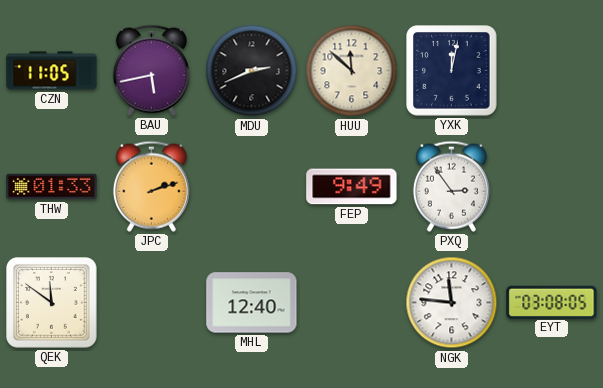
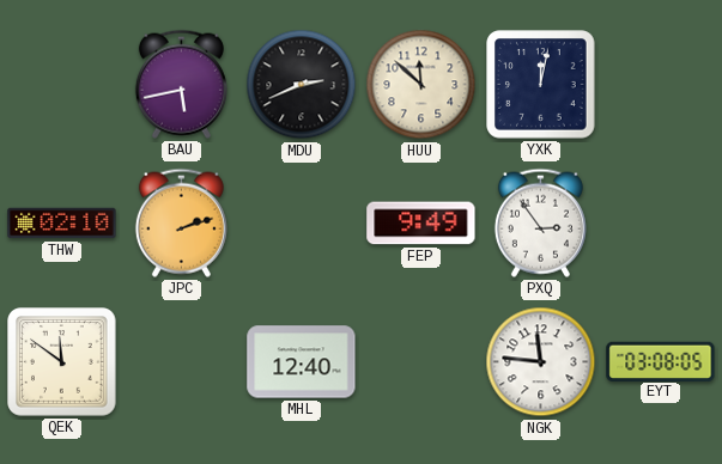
CZN: 11:05 -> none (52, 71)
THW: 01:33 -> 02:10 (62, 224)
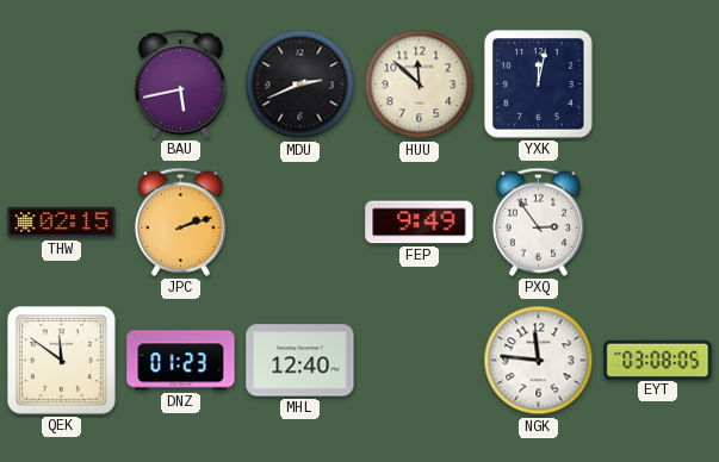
THW: 02:10 -> 02:15 (62, 223)
DNZ: none -> 01:23 (181, 361)
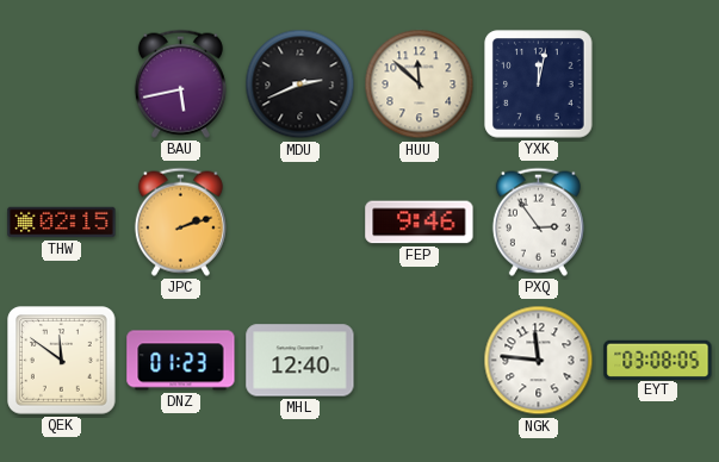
FEP: 9:49 -> 9:46 (420, 223)
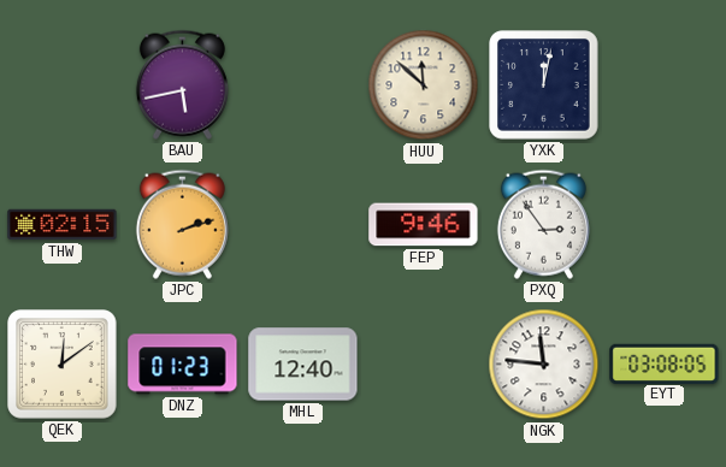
MDU: 2:41 -> none (300, 85)
QEK: 11:51 -> 12:09 (63, 365)
